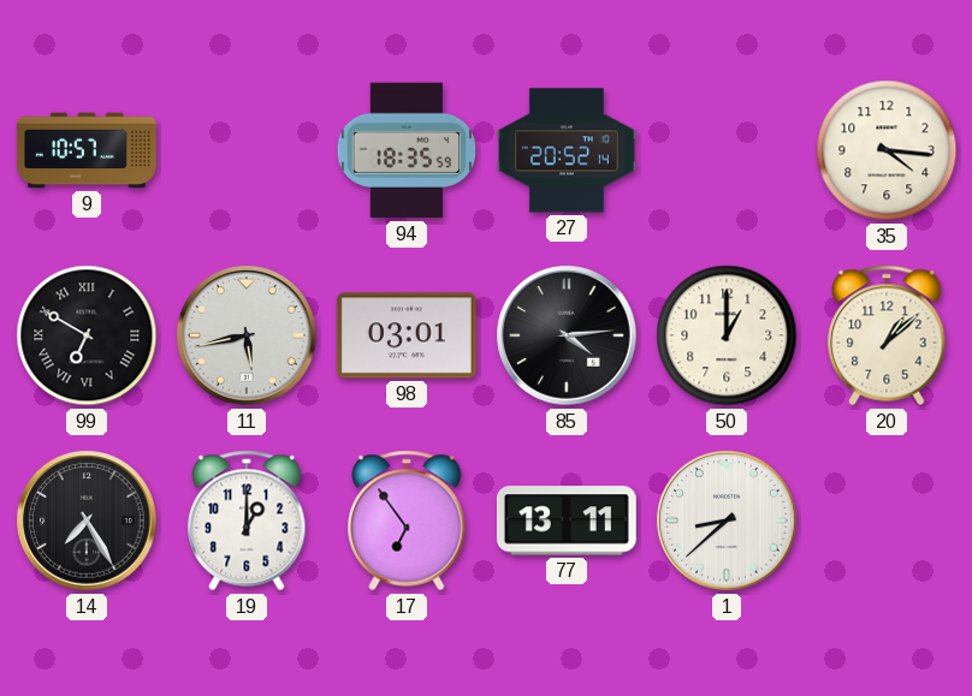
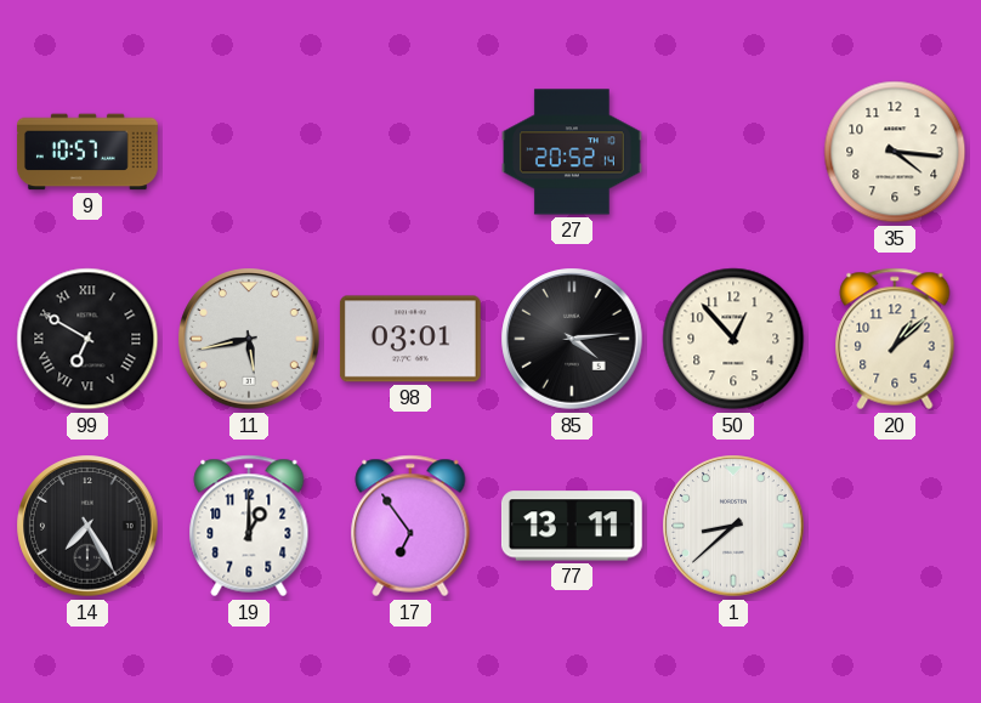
94: 18:35 -> none (407, 150)
50: 1:00 -> 12:53 (733, 339)
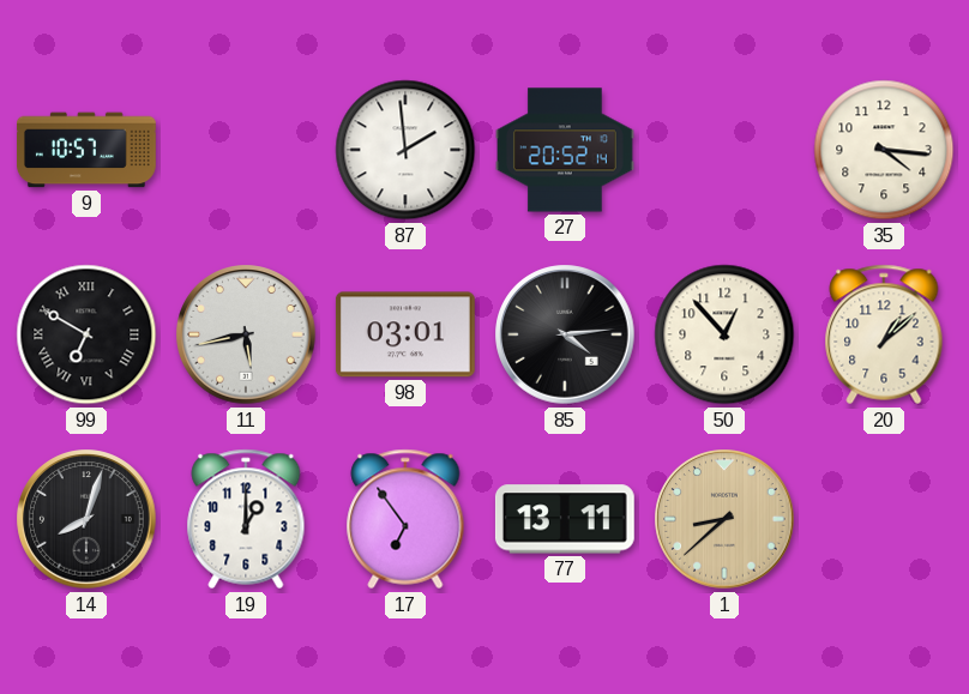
87: none -> 1:59 (405, 150)
14: 7:25 -> 8:03 (86, 519)
1 dial: white -> champagne (724, 519)
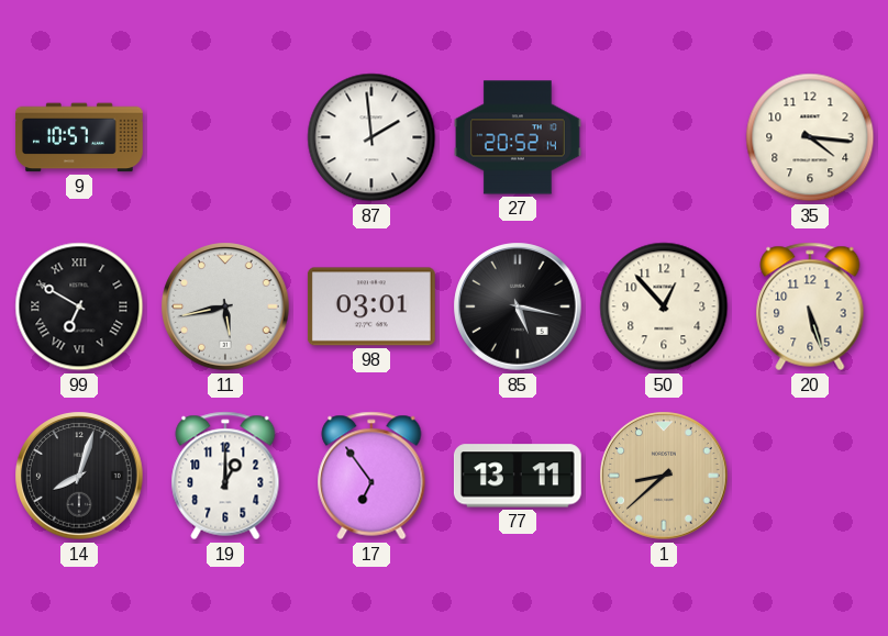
85: 4:14 -> 5:17 (518, 306)
20: 1:08 -> 5:27 (810, 306)
